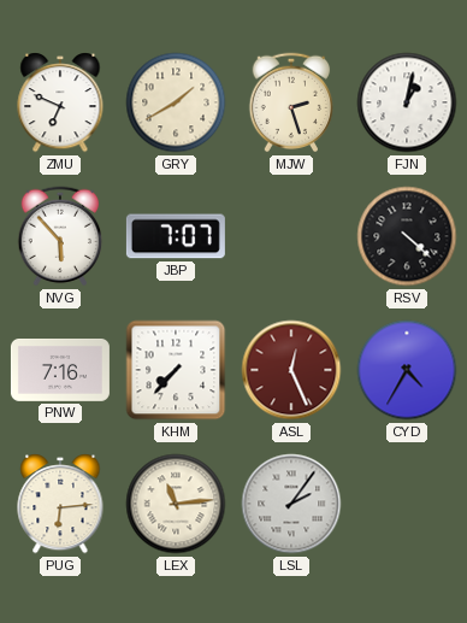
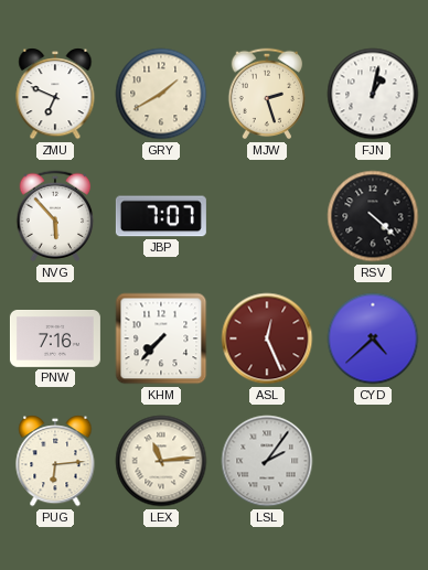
CYD: 4:35 -> 4:38 (373, 338)
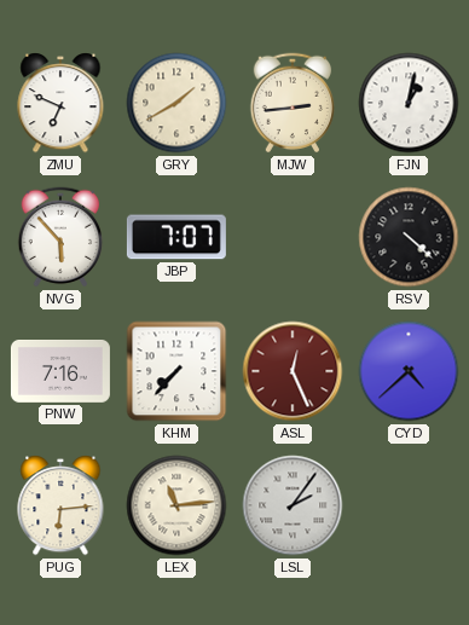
MJW: 2:27 -> 2:44 (293, 103)
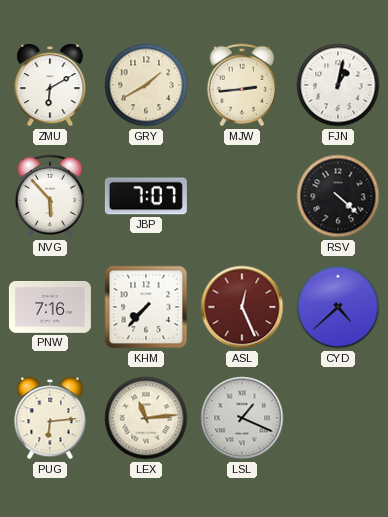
ZMU: 6:49 -> 6:10 (50, 85)
LSL: 2:06 -> 1:19 (242, 418)
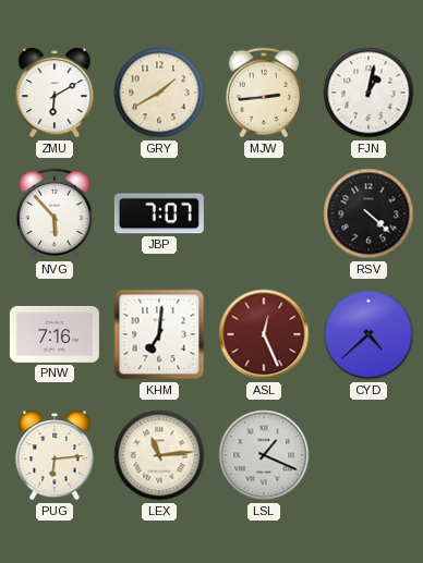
KHM: 7:37 -> 7:01 (159, 334)
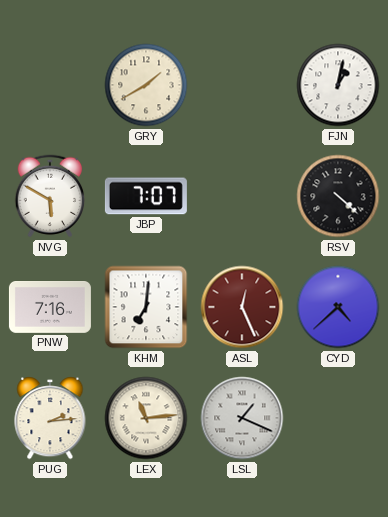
ZMU: 6:10 -> none (55, 93)
MJW: 2:44 -> none (264, 93)
NVG: 5:53 -> 5:50 (50, 196)
PUG: 6:14 -> 2:14 (50, 418)
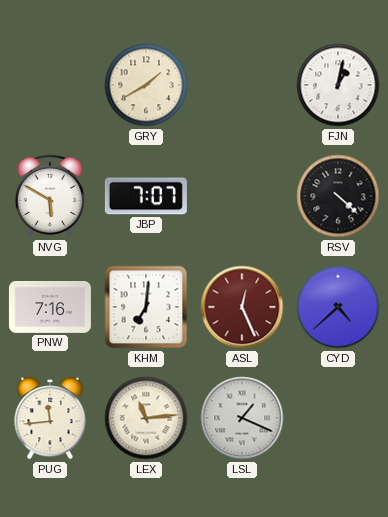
PUG: 2:14 -> 11:44 (50, 418)
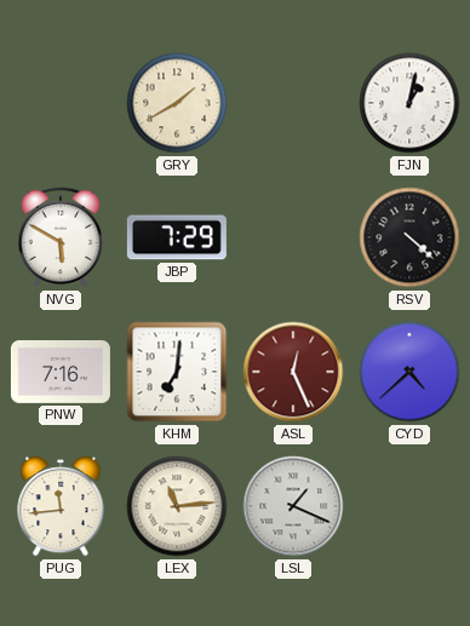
JBP: 7:07 -> 7:29 (177, 237)
